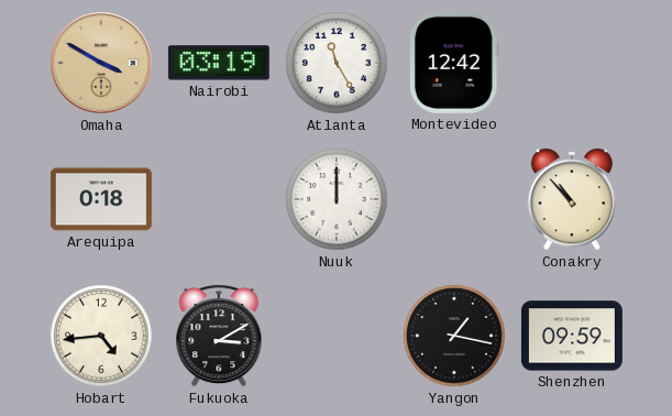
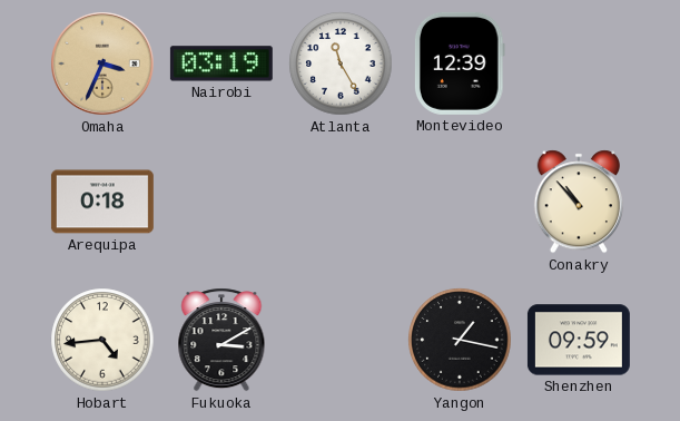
Omaha: 3:50 -> 3:34 (102, 63)
Montevideo: 12:42 -> 12:39 (460, 63)
Nuuk: 12:00 -> none (337, 199)
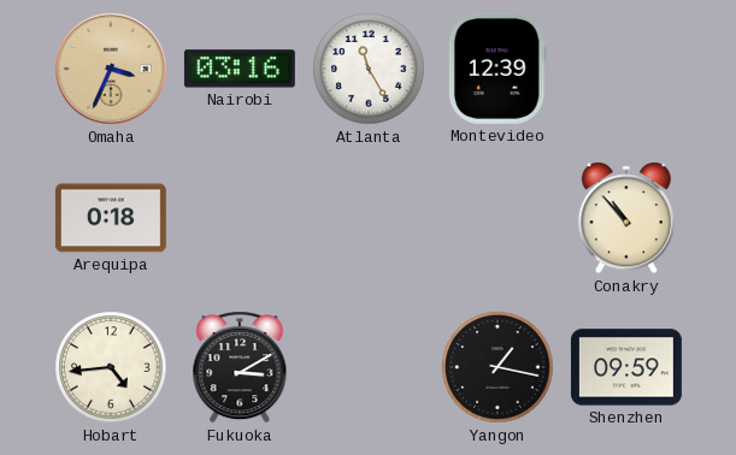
Nairobi: 03:19 -> 03:16 (240, 69)
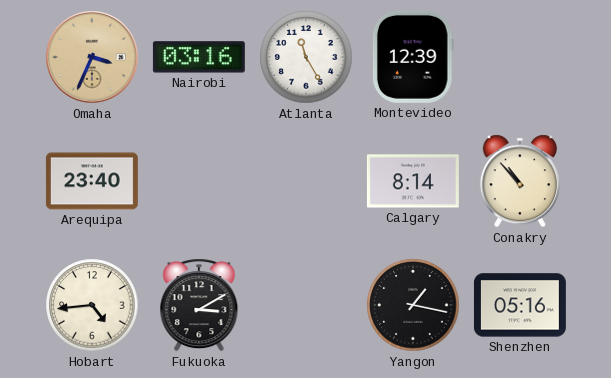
Arequipa: 0:18 -> 23:40 (92, 181)
Calgary: none -> 8:14 (413, 181)
Shenzhen: 09:59 -> 05:16 (520, 305)
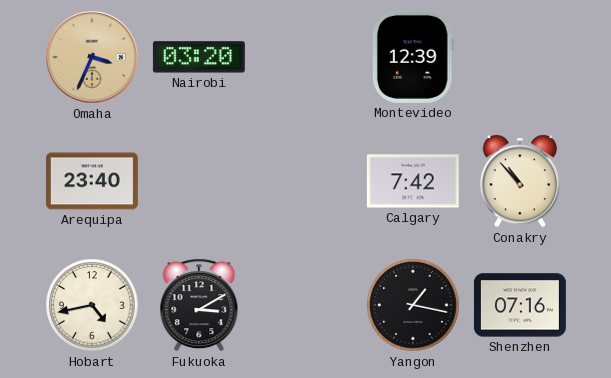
Nairobi: 03:16 -> 03:20 (199, 57)
Atlanta: 11:25 -> none (306, 57)
Calgary: 8:14 -> 7:42 (413, 181)
Hobart: 4:44 -> 4:43 (92, 305)
Shenzhen: 05:16 -> 07:16 (520, 305)
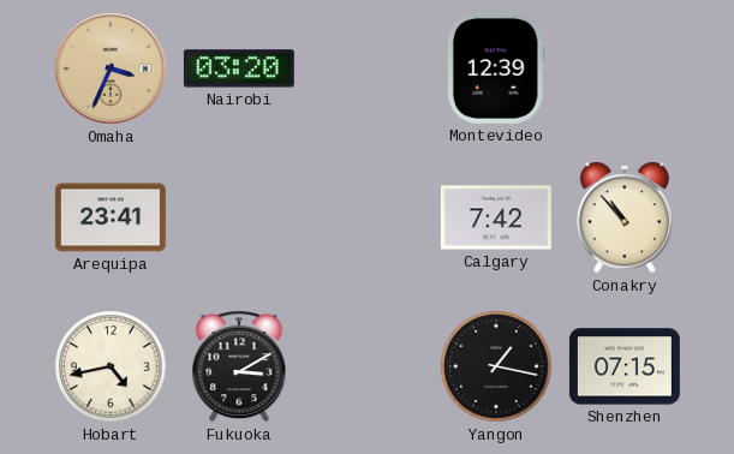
Arequipa: 23:40 -> 23:41 (111, 217)
Shenzhen: 07:16 -> 07:15 (625, 366)
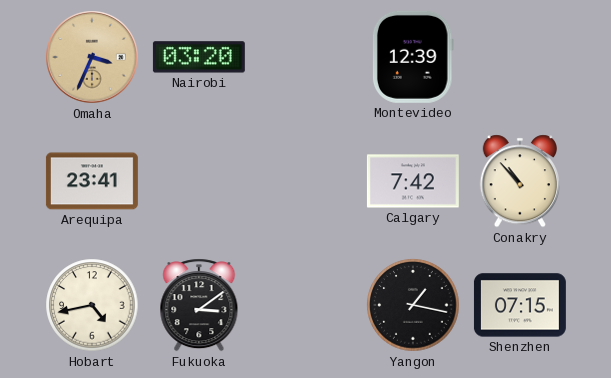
Fukuoka: 3:10 -> 3:09 (199, 305)
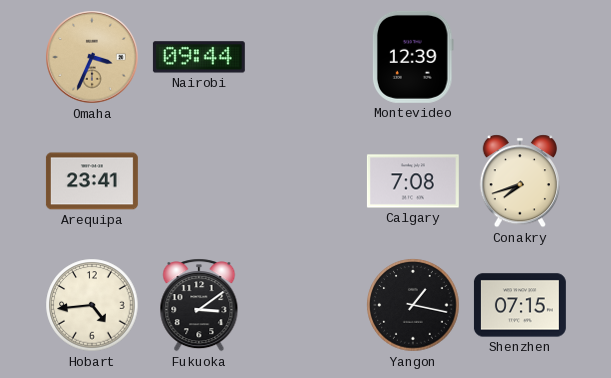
Nairobi: 03:20 -> 09:44 (199, 57)
Calgary: 7:42 -> 7:08 (413, 181)
Conakry: 10:53 -> 7:42 (519, 181)
Hobart: 4:43 -> 4:44 (92, 305)
